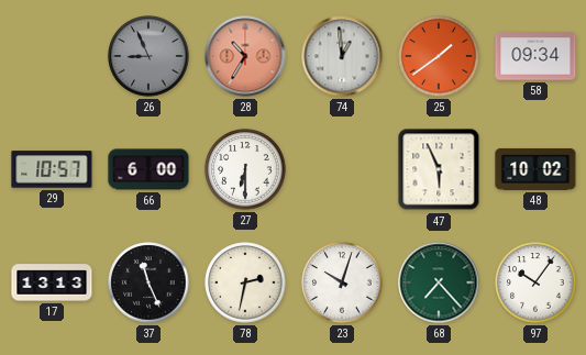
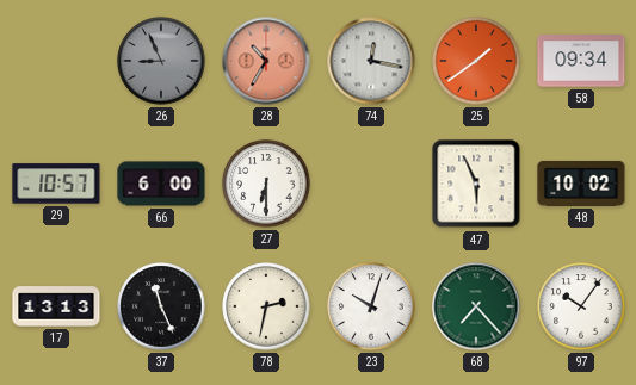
74: 12:59 -> 12:17 (371, 61)
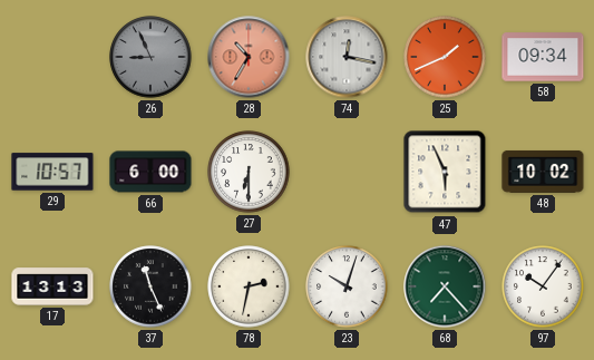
25: 1:39 -> 1:41 (445, 57)
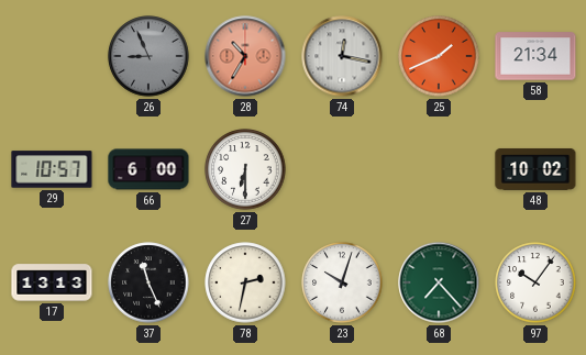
58: 09:34 -> 21:34 (535, 56)
47: 5:56 -> none (445, 172)
